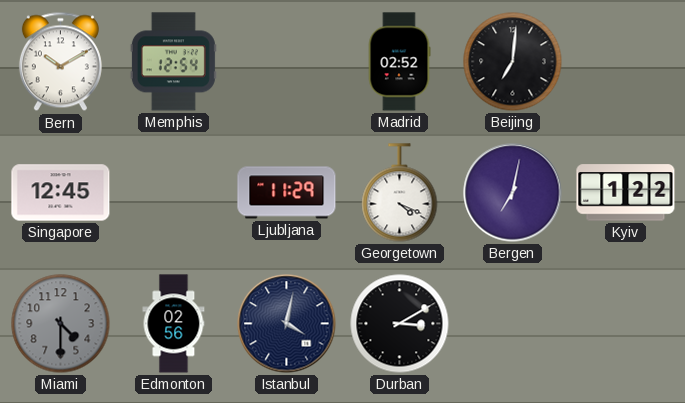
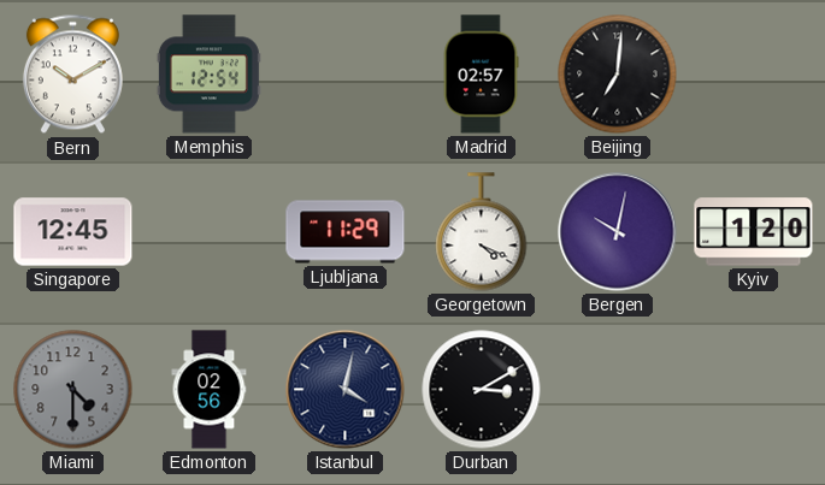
Madrid: 02:52 -> 02:57 (481, 75)
Bergen: 7:02 -> 10:02 (618, 232)
Kyiv: 1:22 -> 1:20 (754, 232)
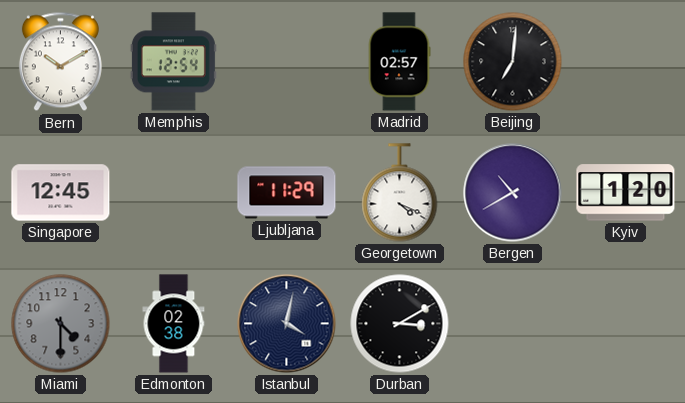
Bergen: 10:02 -> 10:40 (513, 193)
Edmonton: 02:56 -> 02:38 (174, 324)
